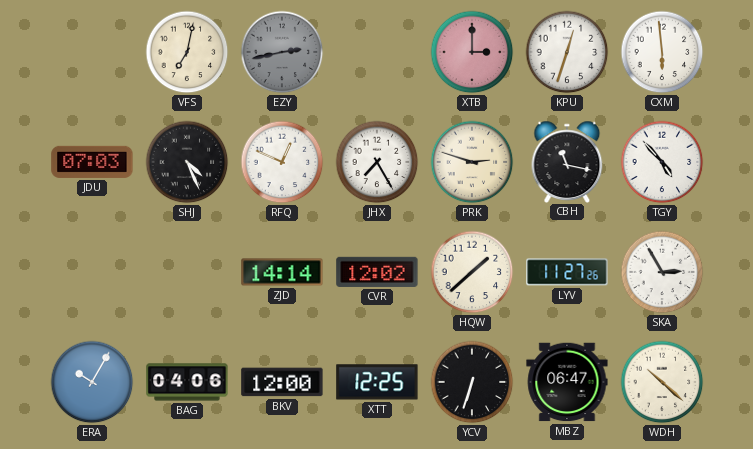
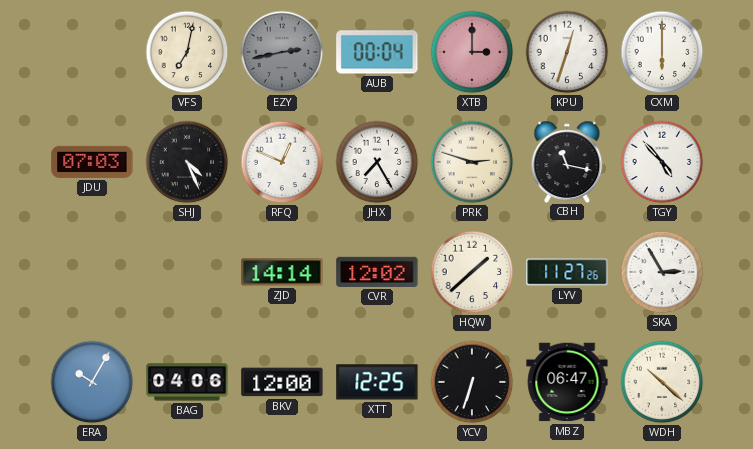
AUB: none -> 00:04 (377, 52)
CXM: 5:59 -> 6:00 (662, 52)
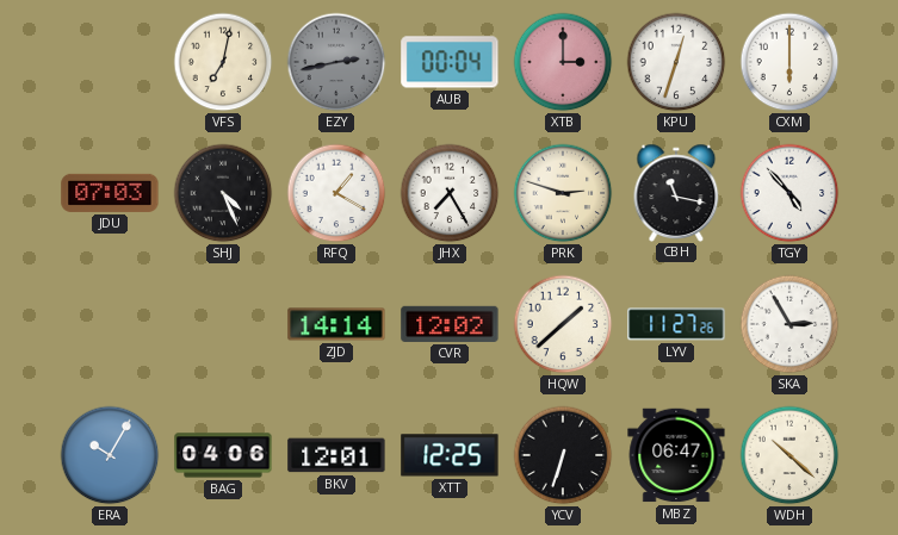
RFQ: 12:49 -> 1:20 (336, 193)
BKV: 12:00 -> 12:01 (336, 455)
